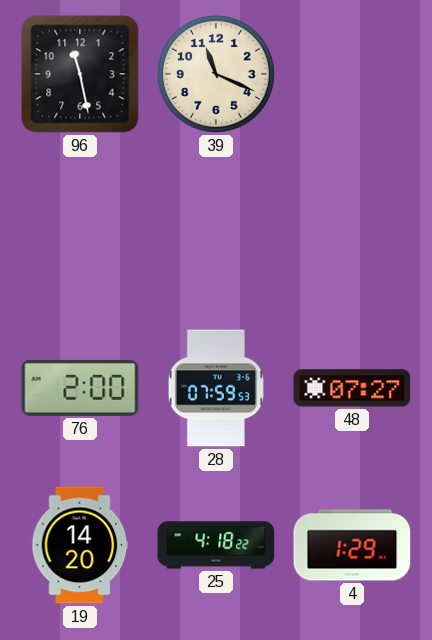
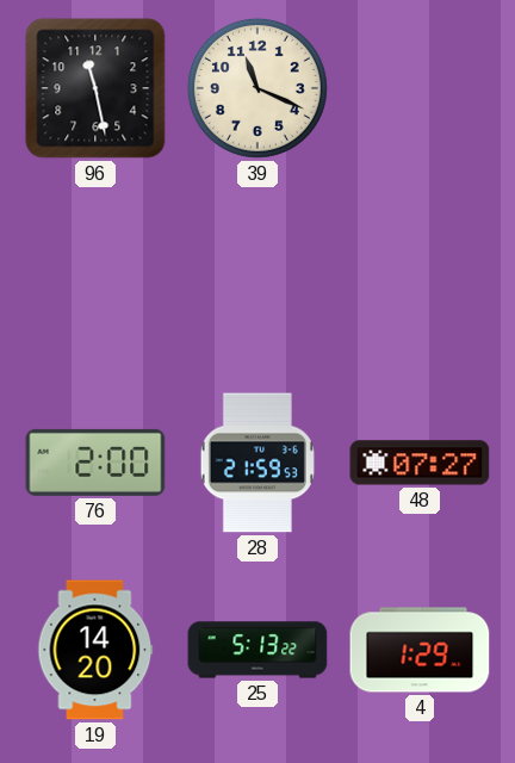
28: 07:59 -> 21:59 (257, 463)
25: 4:18 -> 5:13 (257, 650)
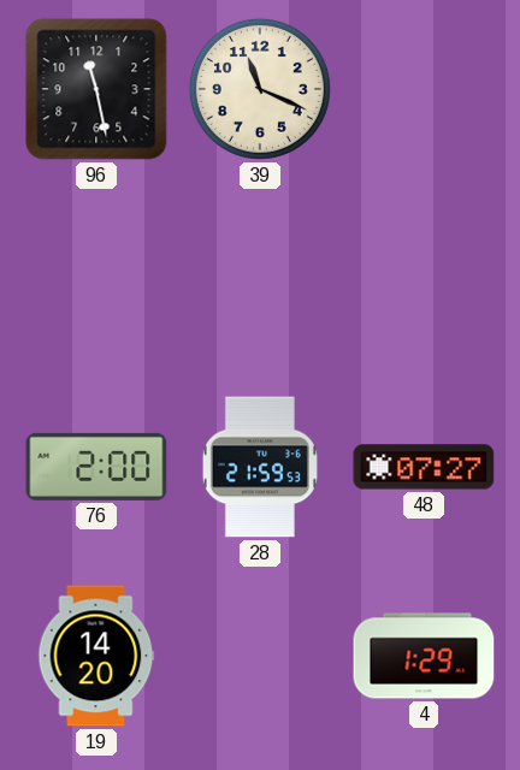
25: 5:13 -> none (257, 650)
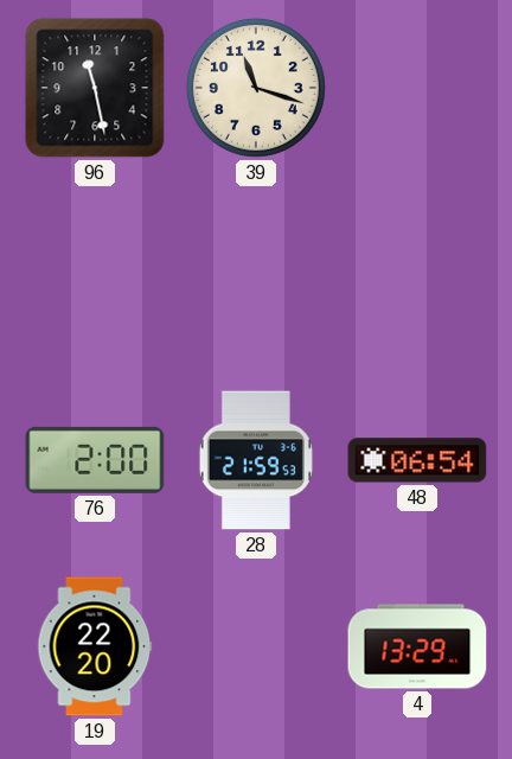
39: 11:19 -> 11:18 (256, 88)
48: 07:27 -> 06:54 (417, 460)
19: 14:20 -> 22:20 (95, 646)
4: 1:29 -> 13:29 (417, 646)
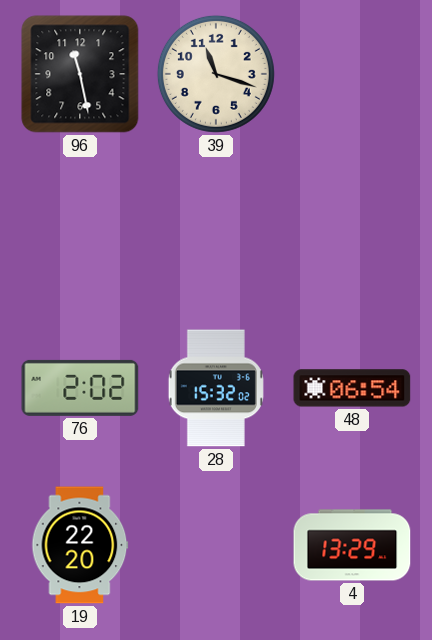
76: 2:00 -> 2:02 (80, 388)
28: 21:59 -> 15:32 (216, 388)
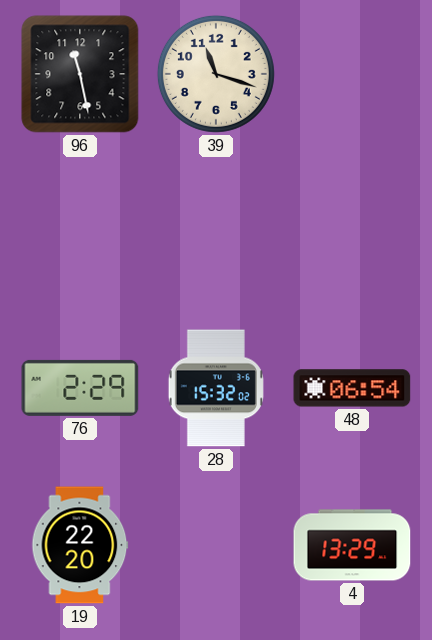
76: 2:02 -> 2:29 (80, 388)
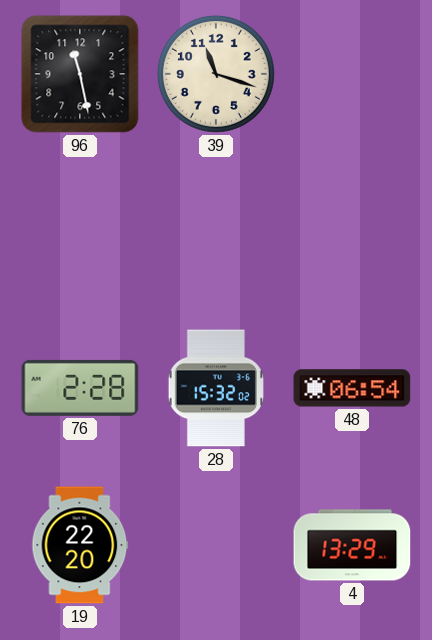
76: 2:29 -> 2:28 (80, 388)
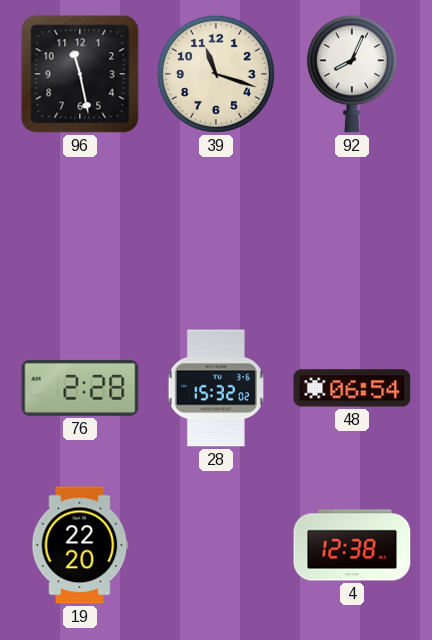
92: none -> 8:04 (352, 74)
4: 13:29 -> 12:38 (352, 545)
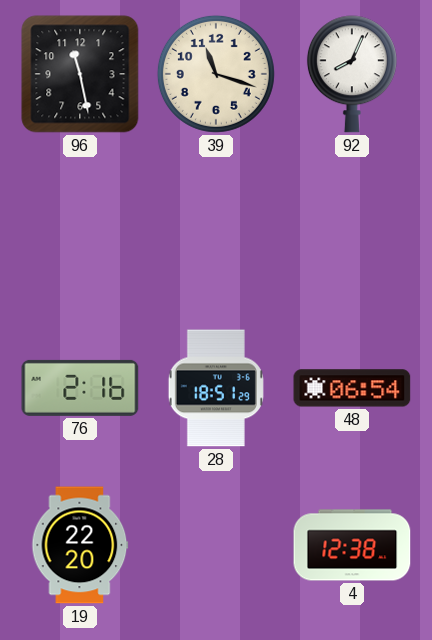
76: 2:28 -> 2:16 (80, 388)
28: 15:32 -> 18:51 (216, 388)
